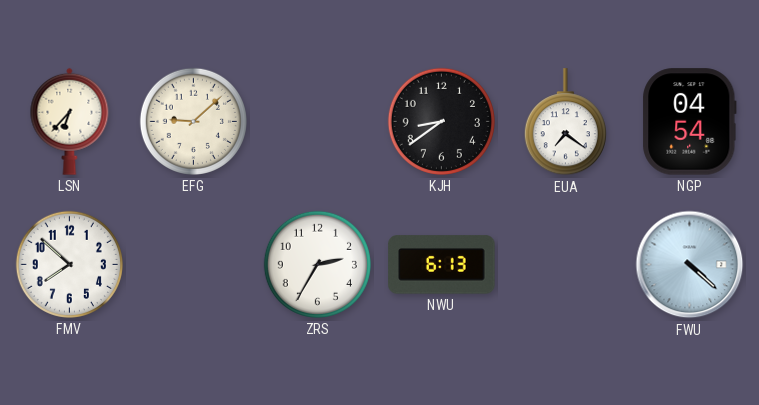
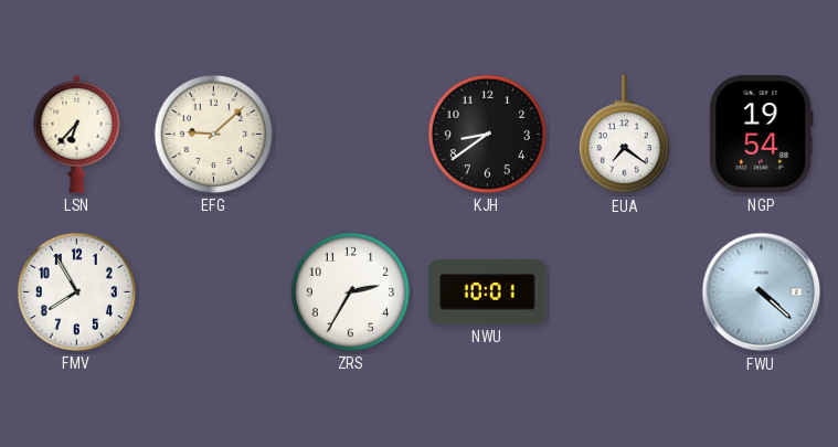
NGP: 04:54 -> 19:54 (762, 135)
FMV: 7:52 -> 7:55 (76, 291)
NWU: 6:13 -> 10:01 (488, 292)
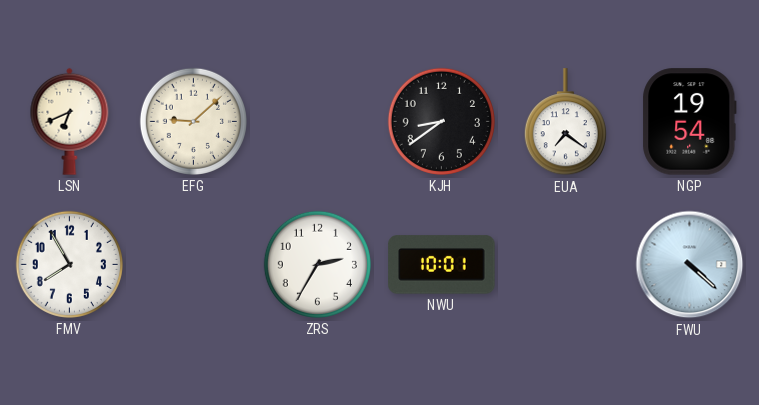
LSN: 6:37 -> 6:41 (70, 121)
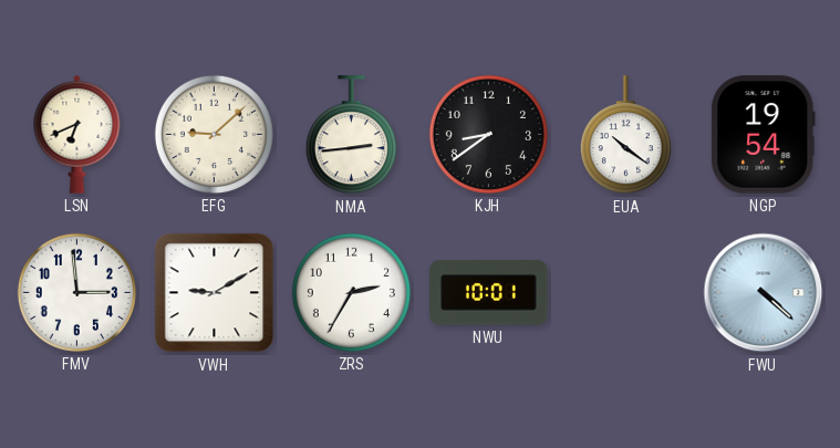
NMA: none -> 2:44 (351, 135)
EUA: 7:21 -> 10:21 (625, 135)
FMV: 7:55 -> 2:59 (76, 292)
VWH: none -> 9:10 (215, 293)
